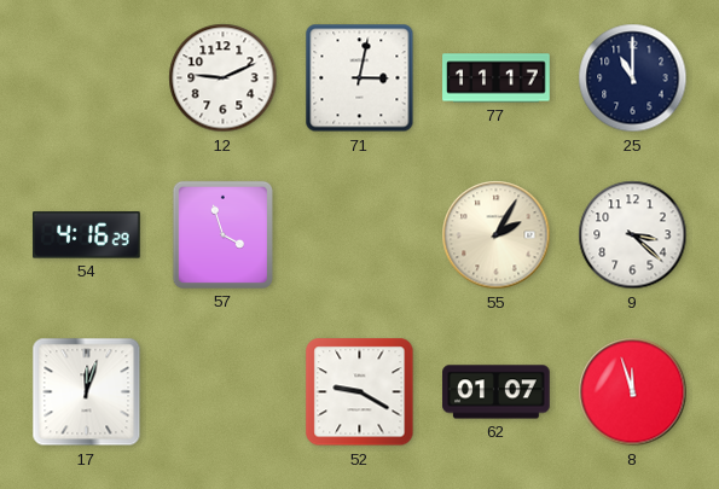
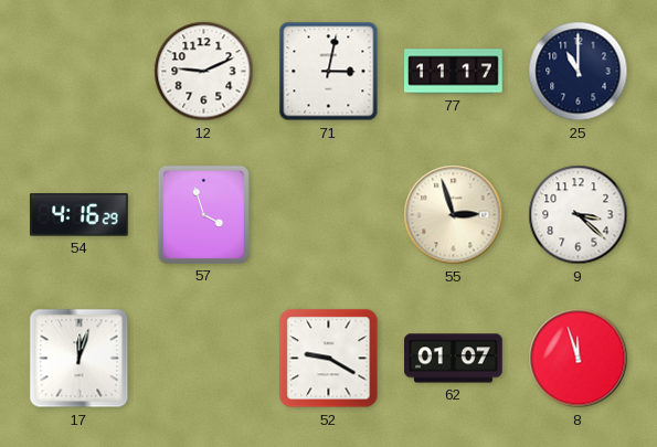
55: 2:05 -> 2:57 (454, 215)
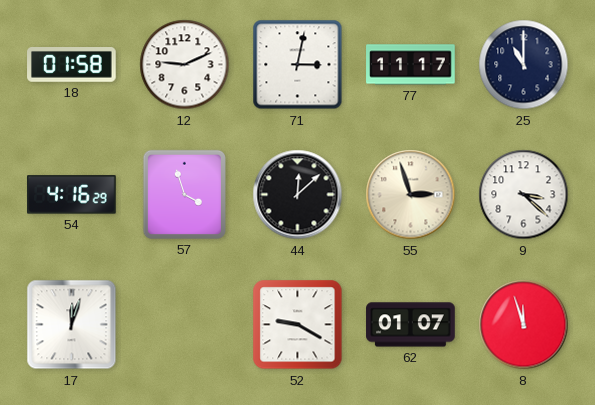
18: none -> 01:58 (72, 65)
44: none -> 12:08 (298, 195)
